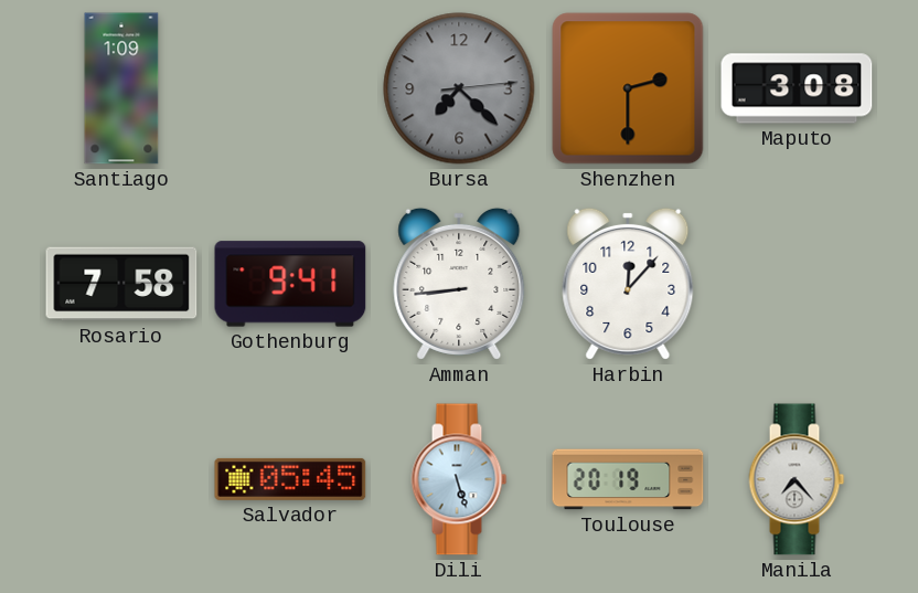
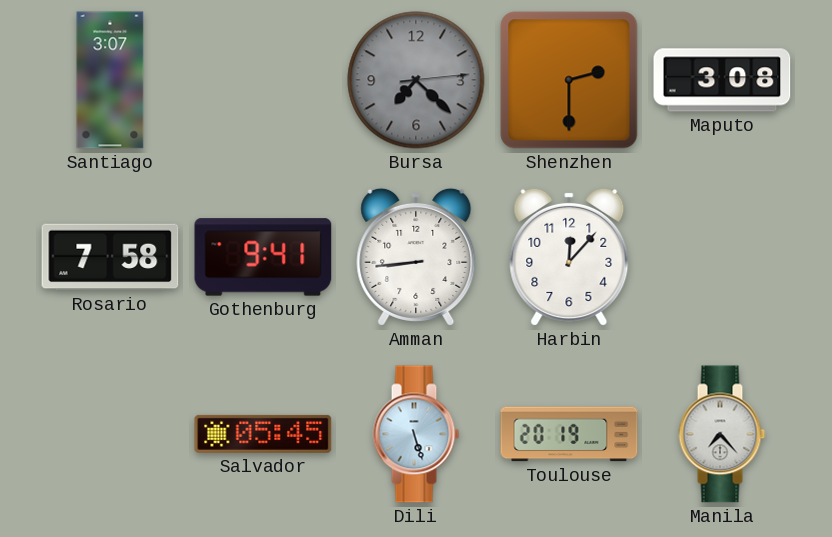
Santiago: 1:09 -> 3:07 (110, 80)
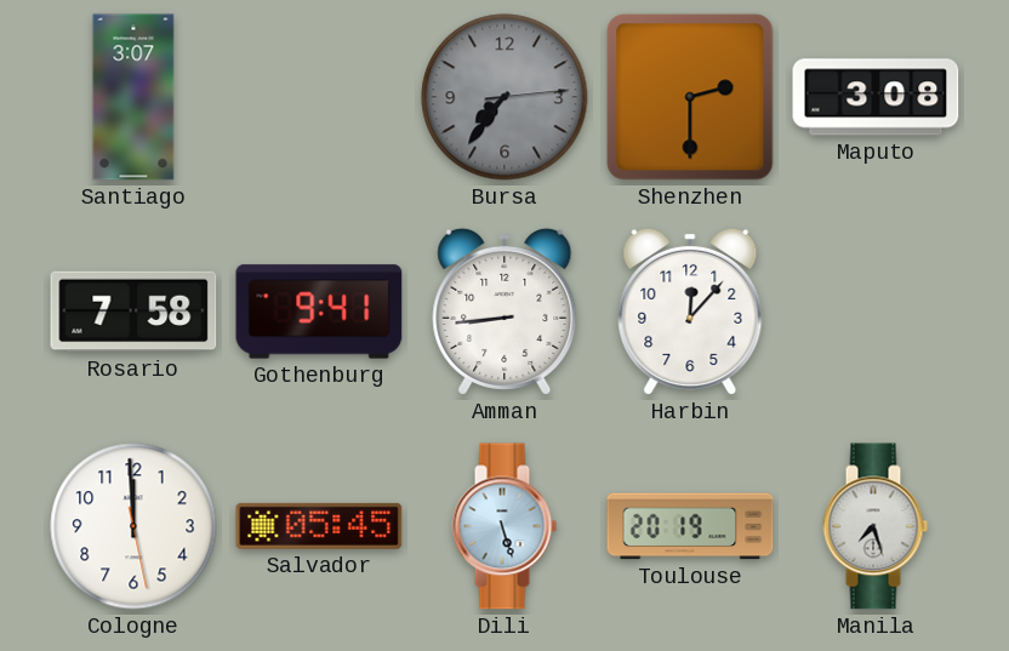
Bursa: 7:22 -> 7:36 (504, 97)
Cologne: none -> 11:59 (133, 526)
Manila: 7:23 -> 7:27 (876, 526)
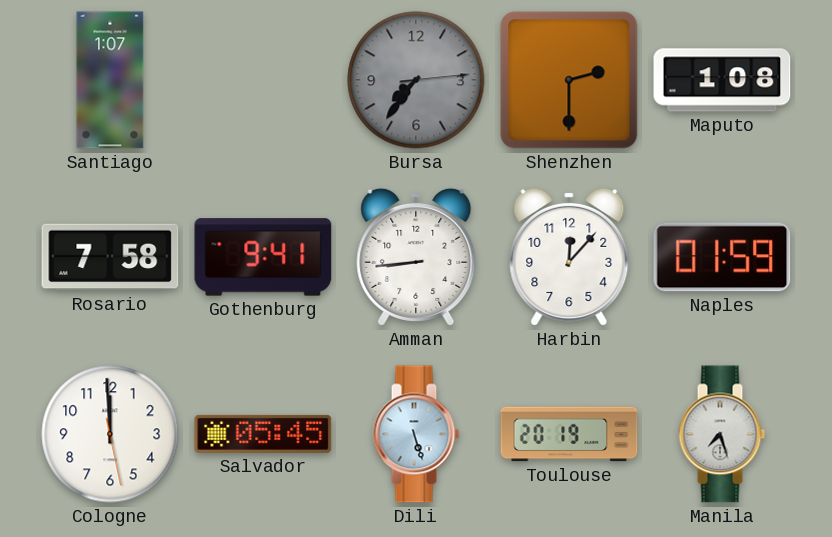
Santiago: 3:07 -> 1:07 (110, 80)
Maputo: 3:08 -> 1:08 (722, 80)
Naples: none -> 01:59 (722, 257)
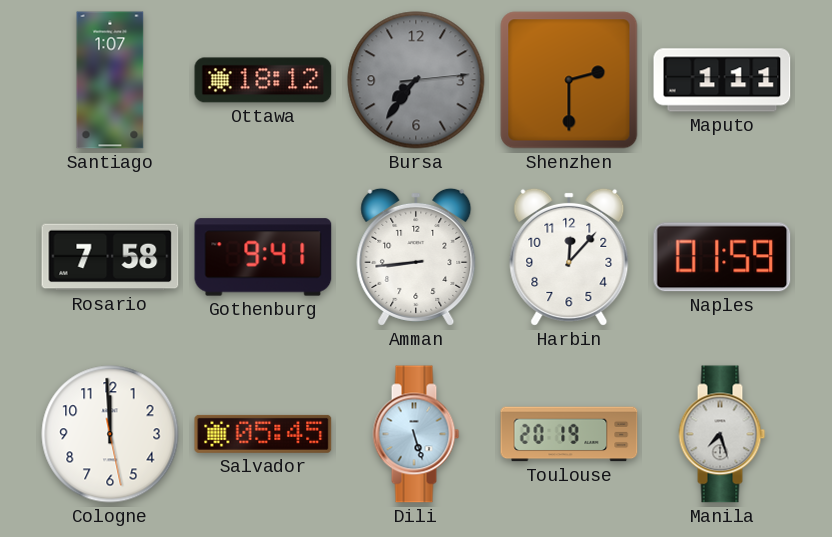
Ottawa: none -> 18:12 (263, 80)
Maputo: 1:08 -> 1:11 (722, 80)
